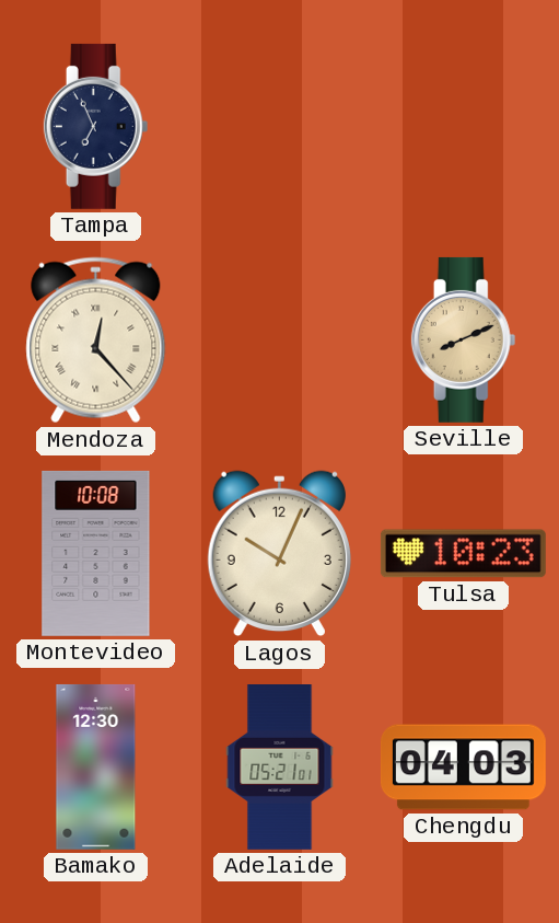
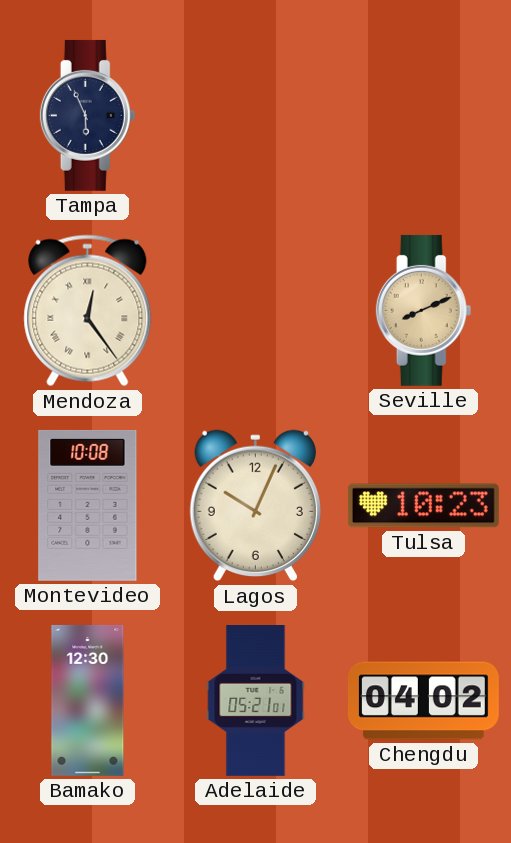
Tampa: 6:56 -> 5:56 (88, 115)
Mendoza: 12:23 -> 12:24 (88, 311)
Chengdu: 04:03 -> 04:02 (423, 701)
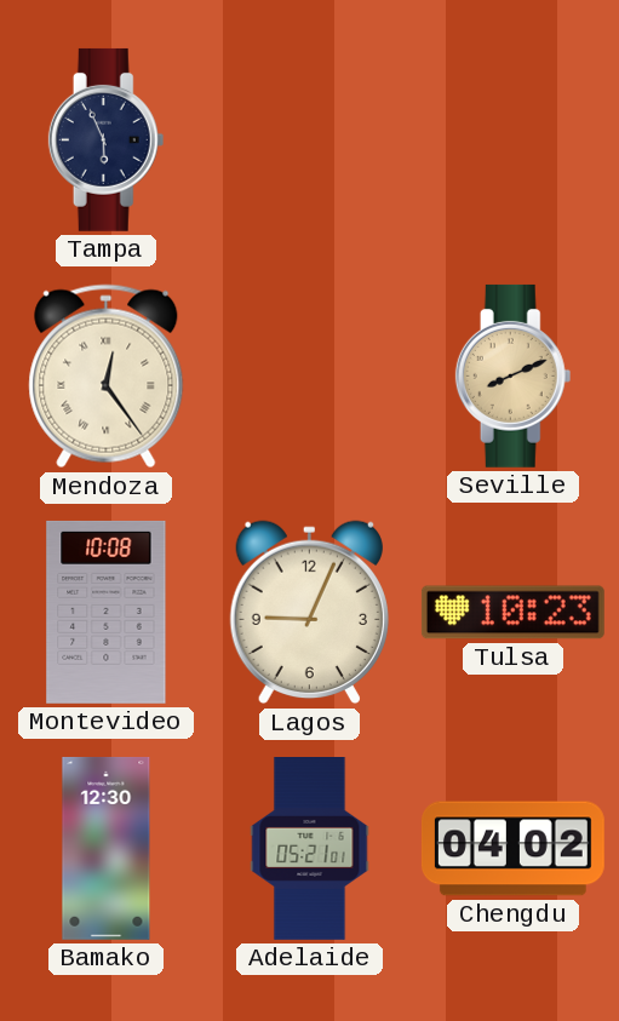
Lagos: 10:04 -> 9:04 (309, 613)
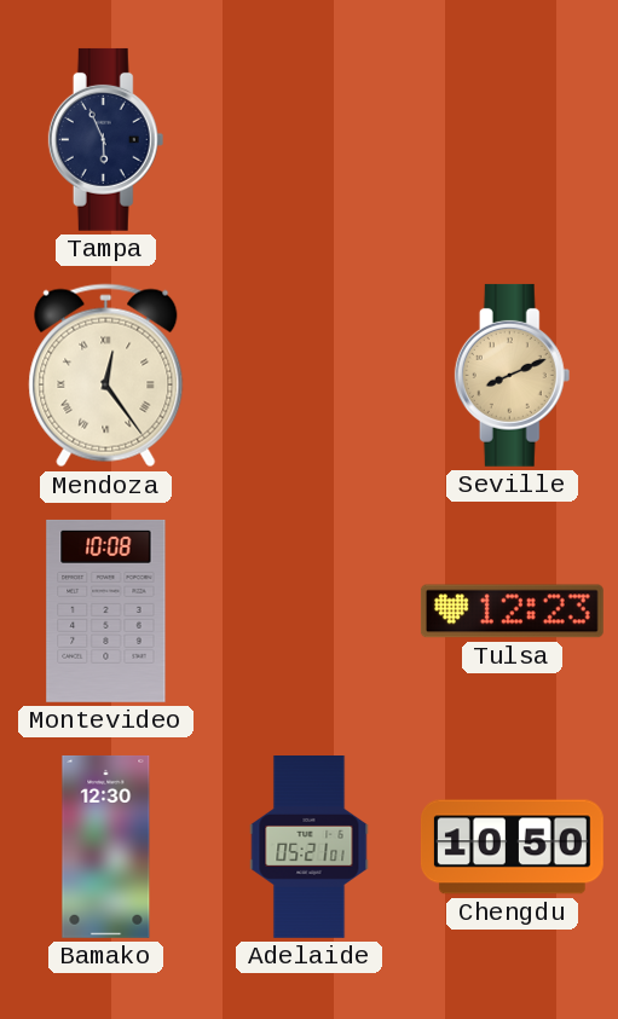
Lagos: 9:04 -> none (309, 613)
Tulsa: 10:23 -> 12:23 (512, 612)
Chengdu: 04:02 -> 10:50 (512, 847)
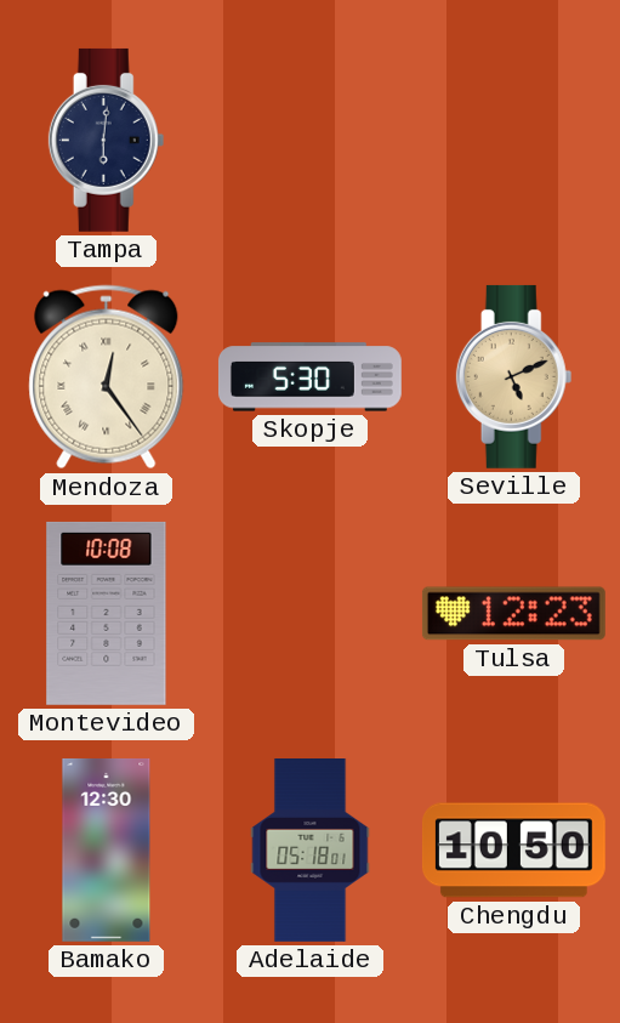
Tampa: 5:56 -> 6:01 (107, 140)
Skopje: none -> 5:30 (309, 377)
Seville: 8:11 -> 5:11 (514, 376)
Adelaide: 05:21 -> 05:18 (311, 851)
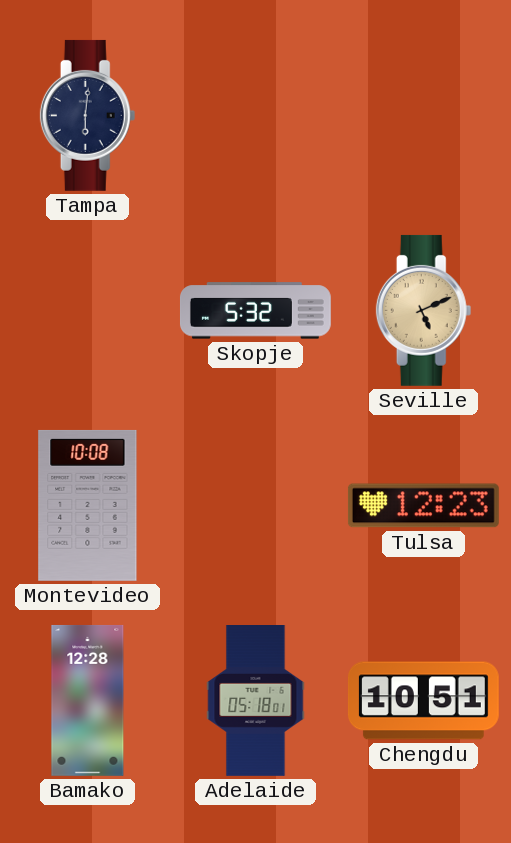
Mendoza: 12:24 -> none (107, 377)
Skopje: 5:30 -> 5:32 (255, 311)
Bamako: 12:30 -> 12:28 (88, 700)
Chengdu: 10:50 -> 10:51 (423, 701)
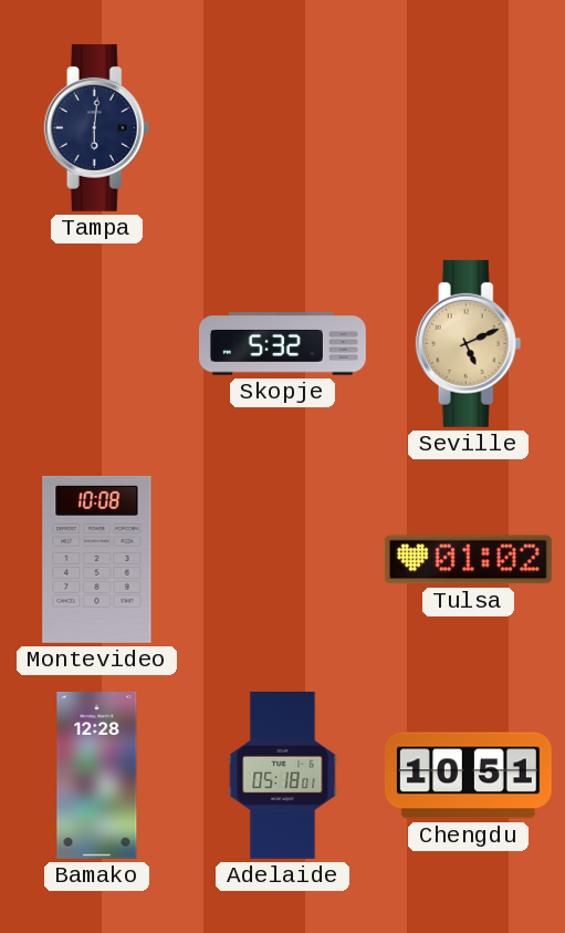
Tulsa: 12:23 -> 01:02 (468, 560)
